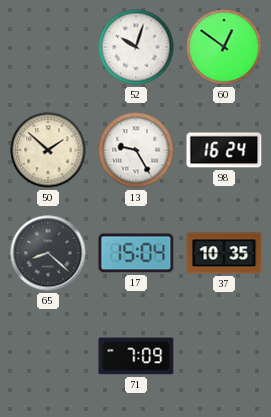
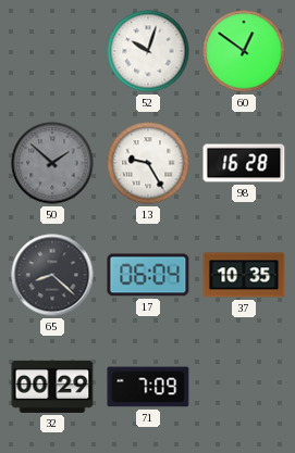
50 dial: cream -> grey (52, 163)
98: 16:24 -> 16:28 (244, 163)
17: 15:04 -> 06:04 (148, 275)
32: none -> 00:29 (52, 387)
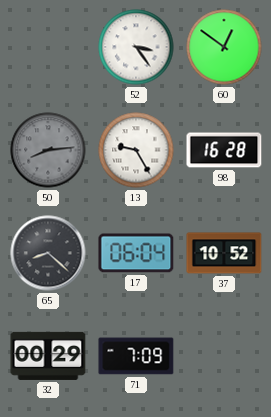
52: 10:03 -> 3:24 (136, 47)
50: 1:52 -> 8:14 (48, 150)
37: 10:35 -> 10:52 (224, 253)
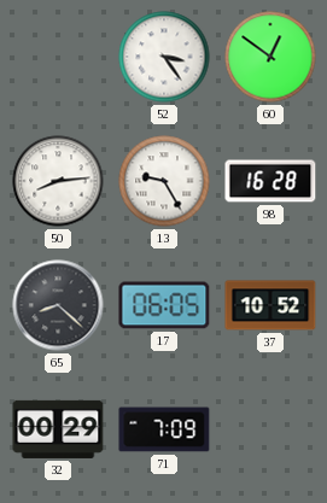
50 dial: grey -> white (58, 181)
17: 06:04 -> 06:05 (164, 305)
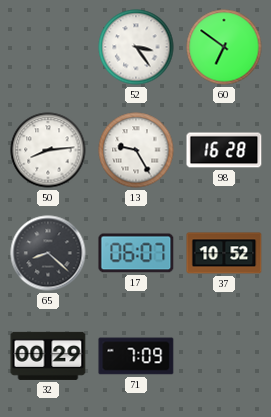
60: 12:51 -> 6:51 (224, 47)
17: 06:05 -> 06:07 (136, 253)
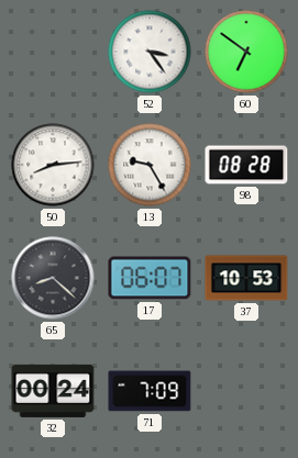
98: 16:28 -> 08:28 (246, 165)
37: 10:52 -> 10:53 (246, 278)
32: 00:29 -> 00:24 (53, 391)
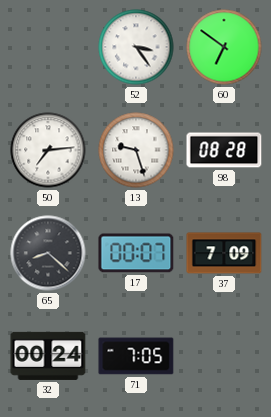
50: 8:14 -> 7:14 (48, 150)
13: 9:25 -> 9:27 (136, 150)
17: 06:07 -> 00:07 (136, 253)
37: 10:53 -> 7:09 (224, 253)
71: 7:09 -> 7:05 (136, 356)
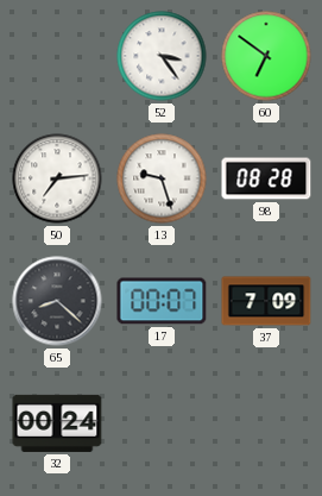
71: 7:05 -> none (136, 356)
